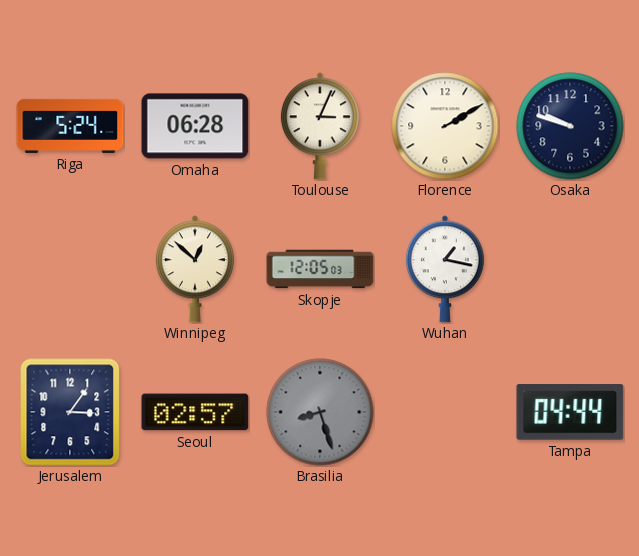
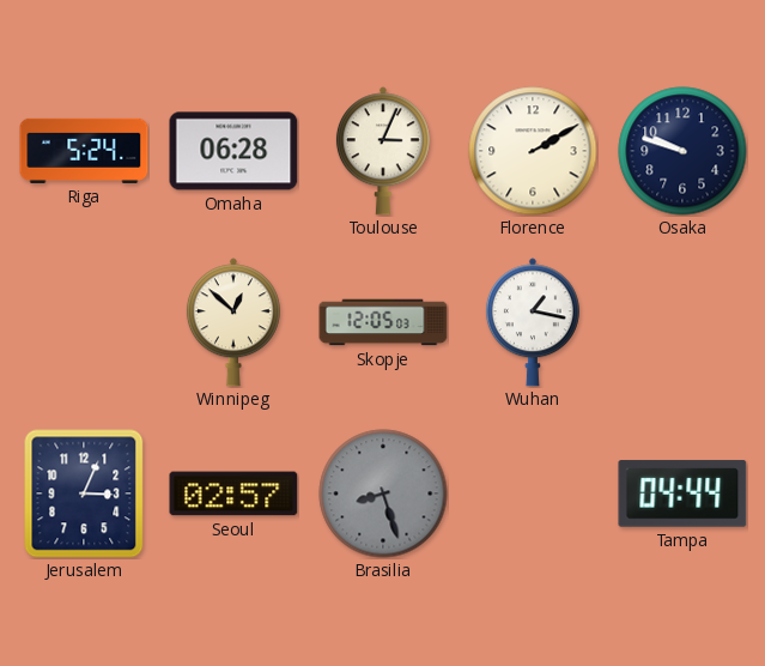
Jerusalem: 3:06 -> 3:04 (84, 494)
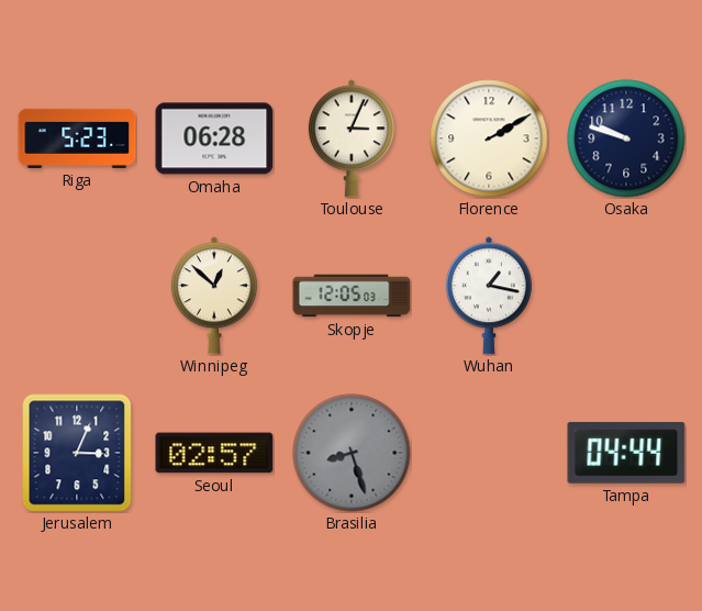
Riga: 5:24 -> 5:23 (77, 138)
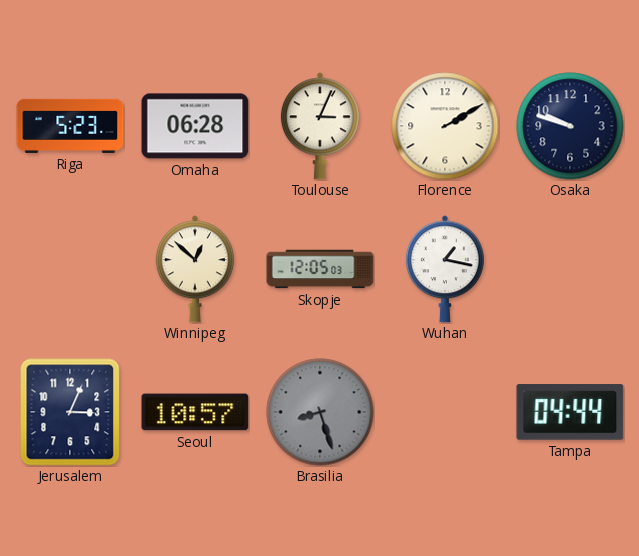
Seoul: 02:57 -> 10:57 (195, 412)
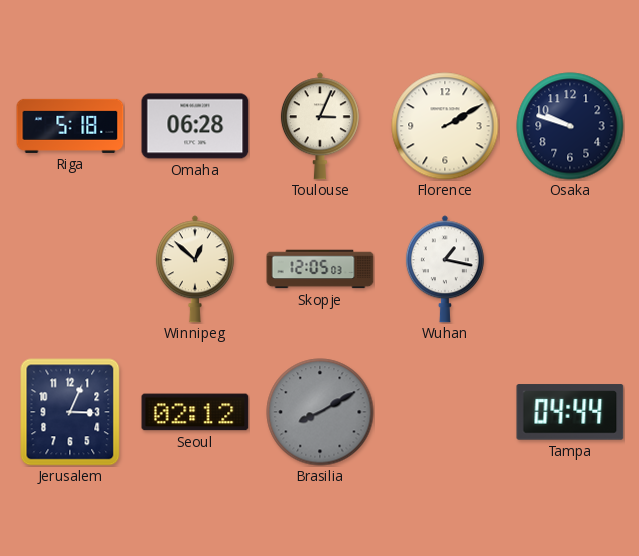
Riga: 5:23 -> 5:18 (70, 126)
Seoul: 10:57 -> 02:12 (195, 412)
Brasilia: 8:27 -> 8:10 (320, 412)
